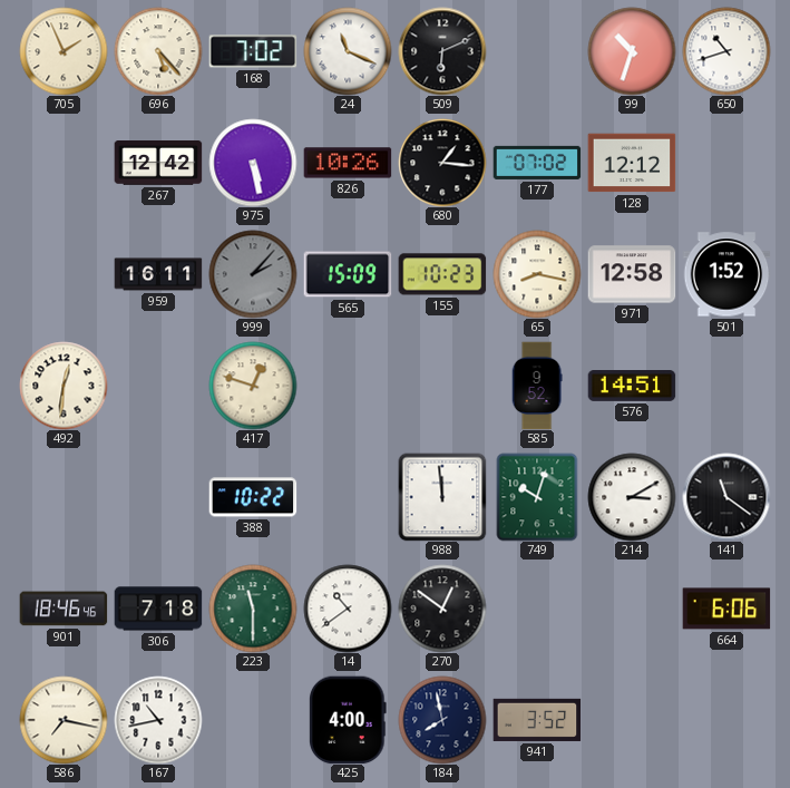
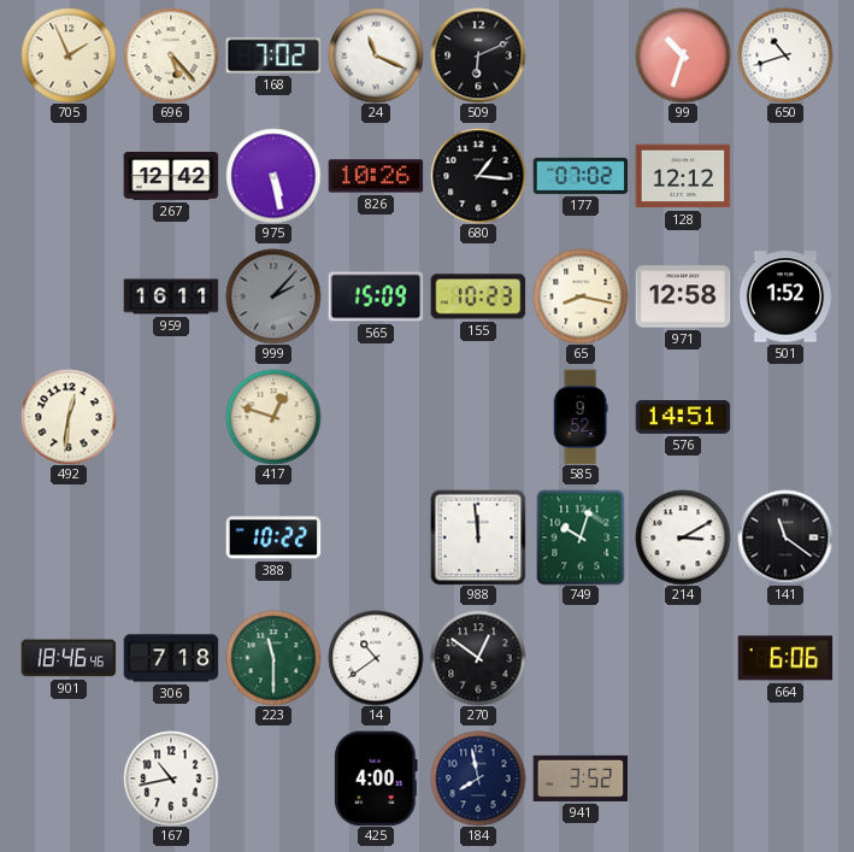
586: 7:17 -> none (64, 720)
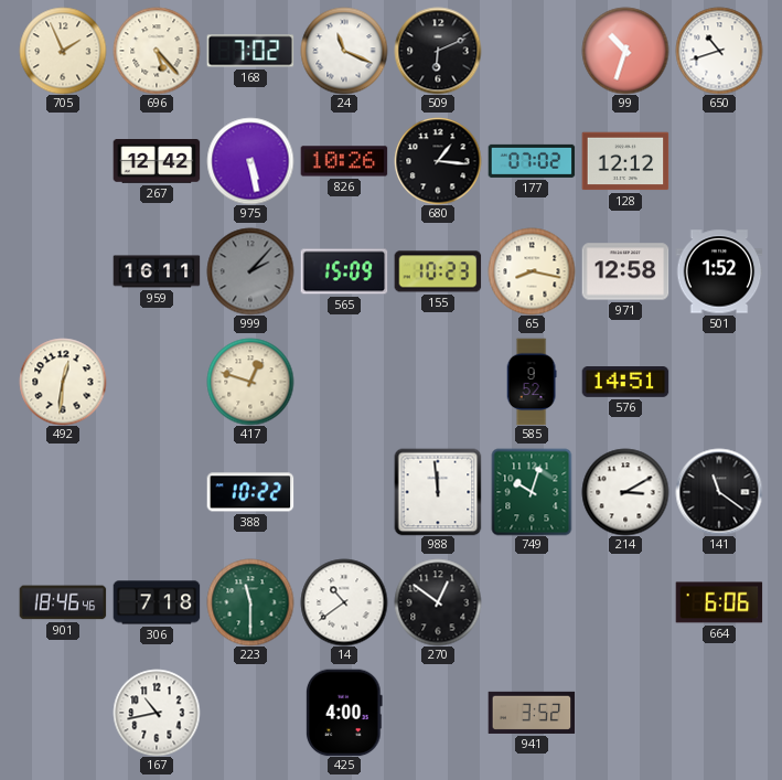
184: 7:58 -> none (478, 778)
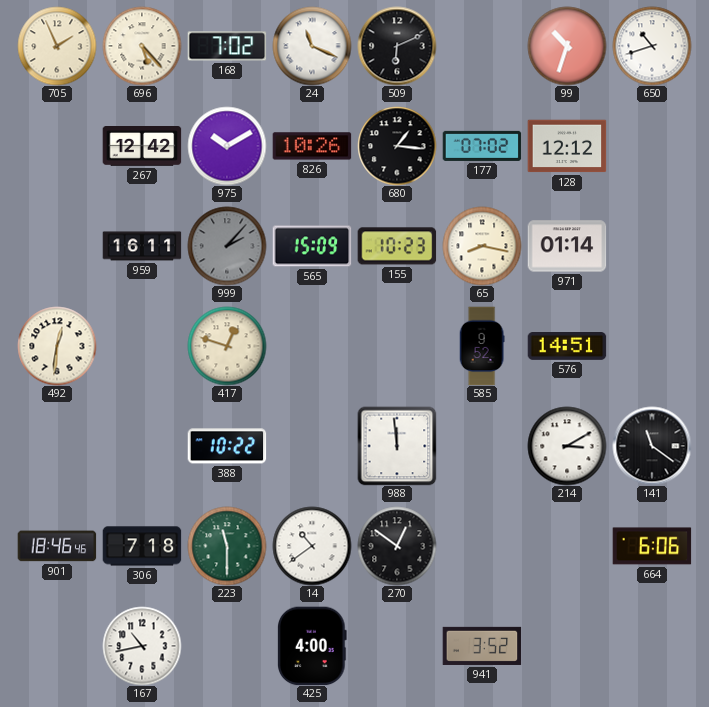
975: 5:28 -> 10:10 (227, 146)
971: 12:58 -> 01:14 (567, 246)
501: 1:52 -> none (719, 271)
749: 10:03 -> none (532, 492)
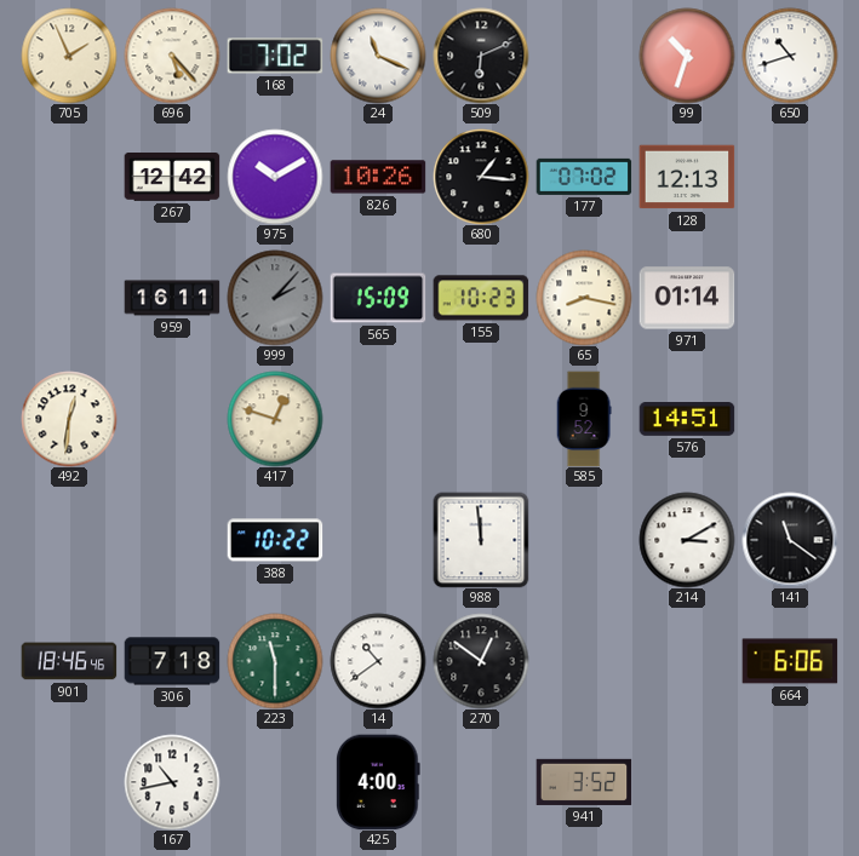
128: 12:12 -> 12:13 (687, 177)
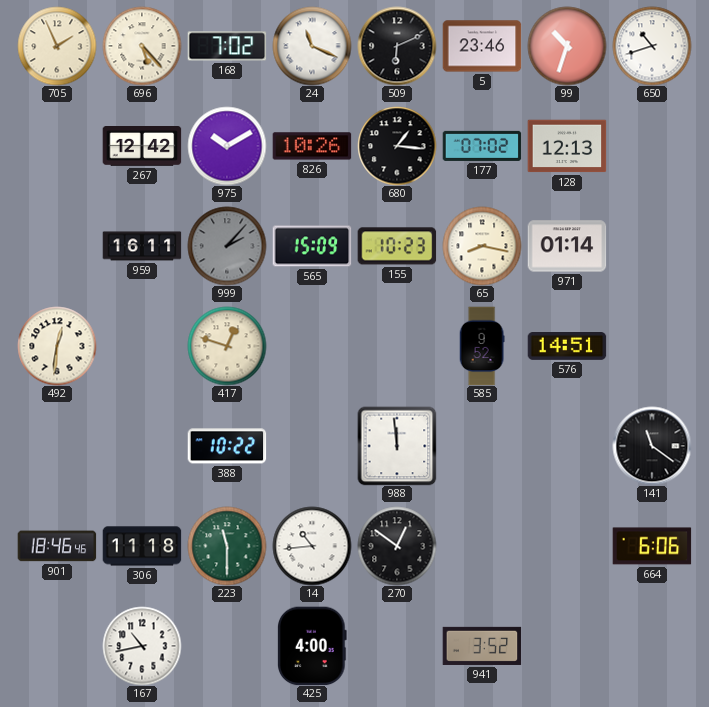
5: none -> 23:46 (482, 46)
214: 3:10 -> none (687, 540)
306: 7:18 -> 11:18 (142, 546)
14: 10:39 -> 10:44 (312, 546)
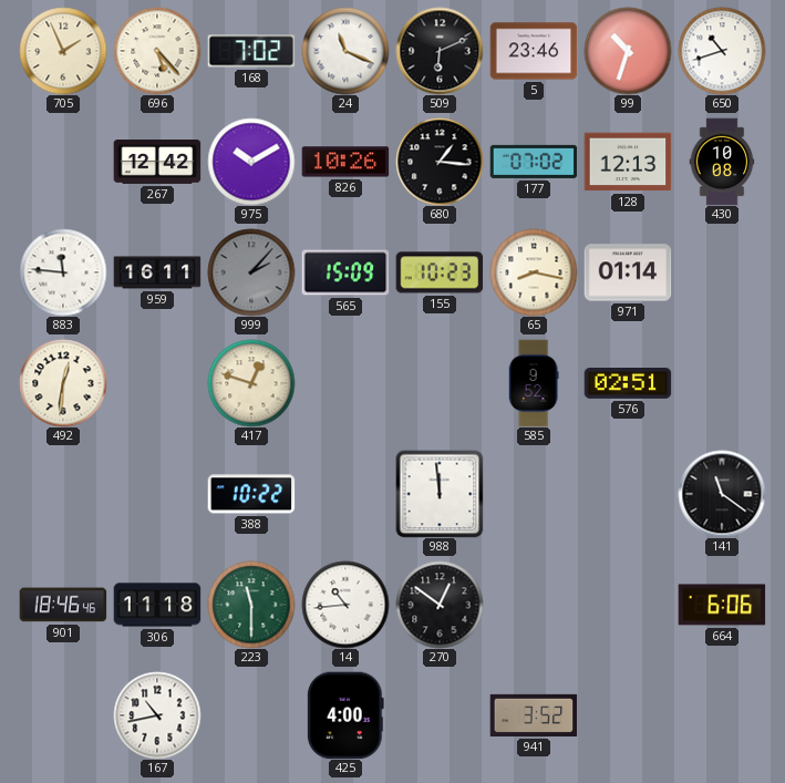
430: none -> 10:08 (722, 162)
883: none -> 11:46 (63, 272)
576: 14:51 -> 02:51 (628, 384)
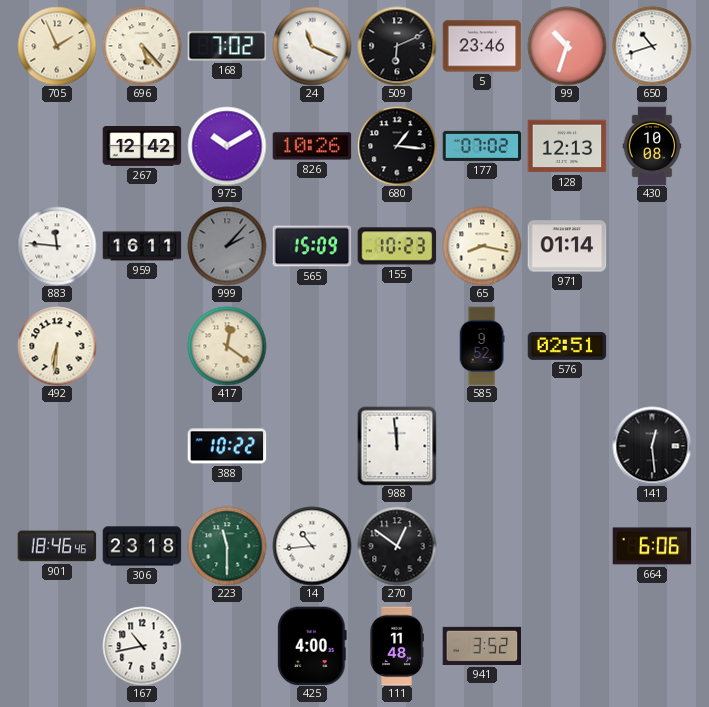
492: 12:31 -> 6:31 (57, 346)
417: 12:48 -> 12:21 (227, 346)
141: 11:21 -> 12:29 (652, 446)
306: 11:18 -> 23:18 (142, 546)
111: none -> 11:48 (397, 646)
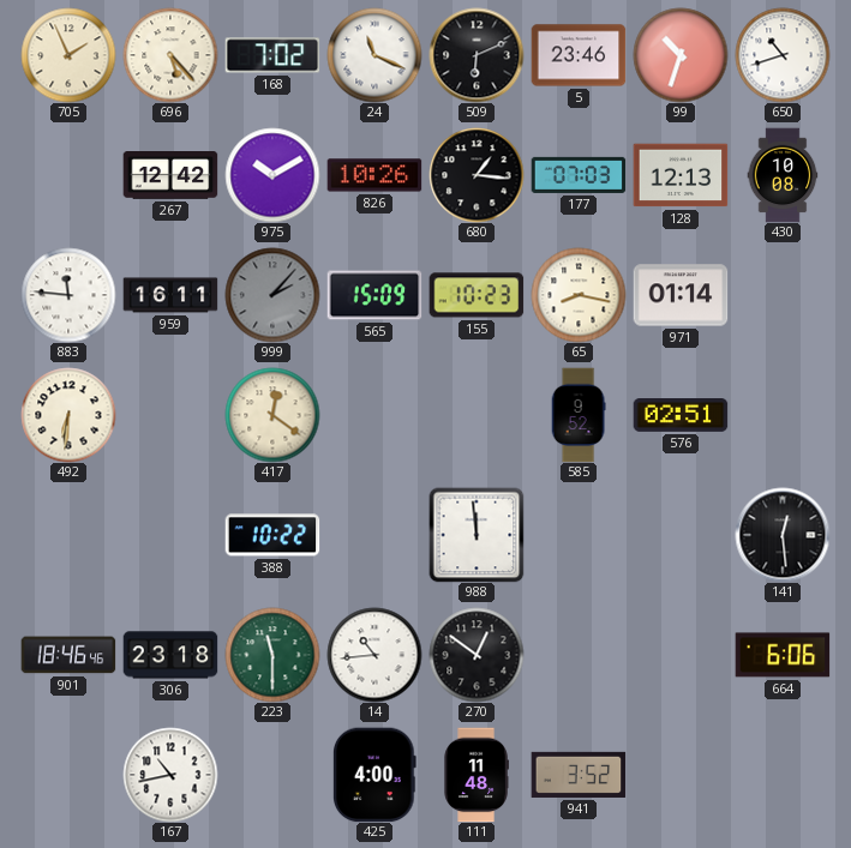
177: 07:02 -> 07:03 (579, 175)
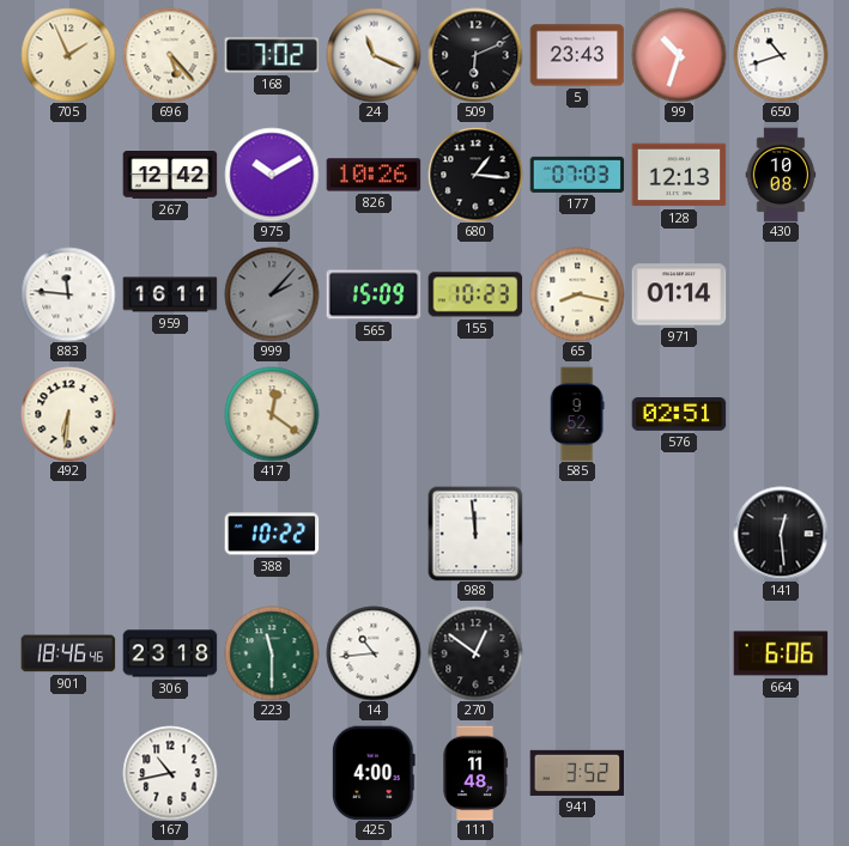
5: 23:46 -> 23:43 (577, 55)
